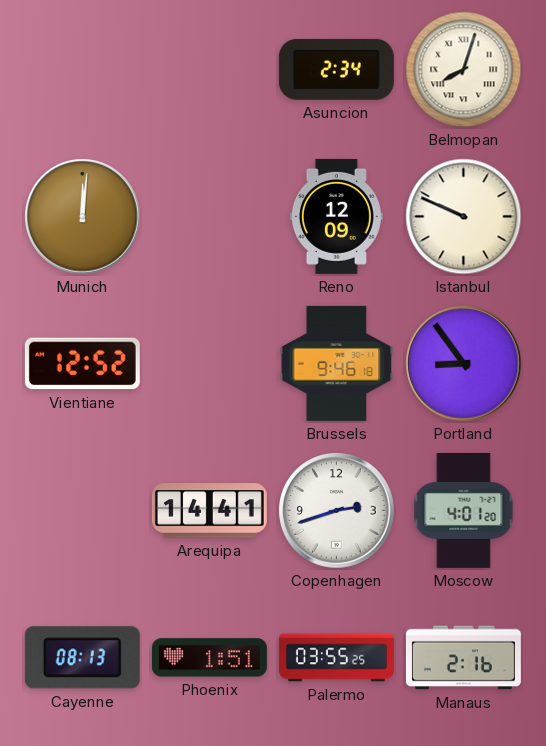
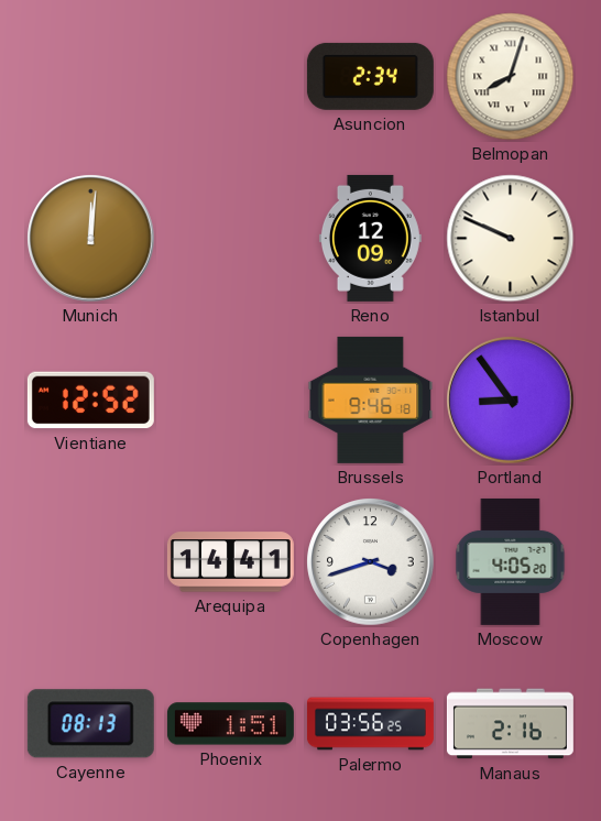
Copenhagen: 2:42 -> 3:42 (371, 562)
Moscow: 4:01 -> 4:05 (511, 561)
Palermo: 03:55 -> 03:56 (370, 724)
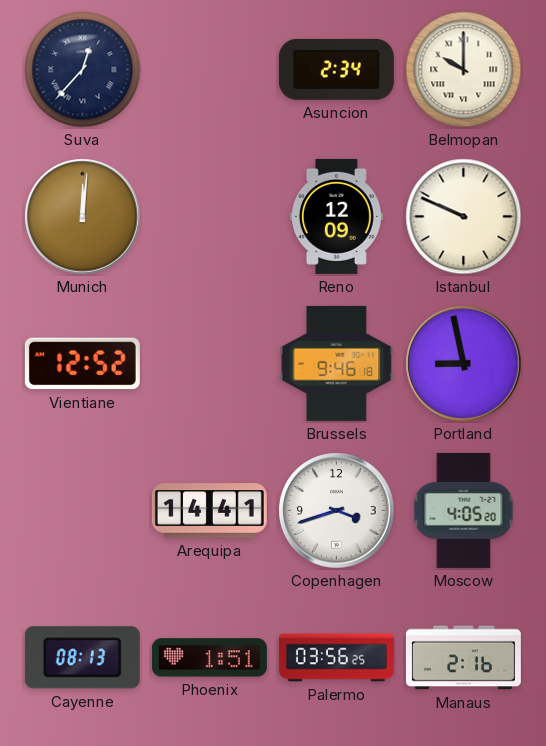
Suva: none -> 12:37 (83, 70)
Belmopan: 8:03 -> 10:00 (464, 70)
Portland: 8:54 -> 8:58 (464, 364)
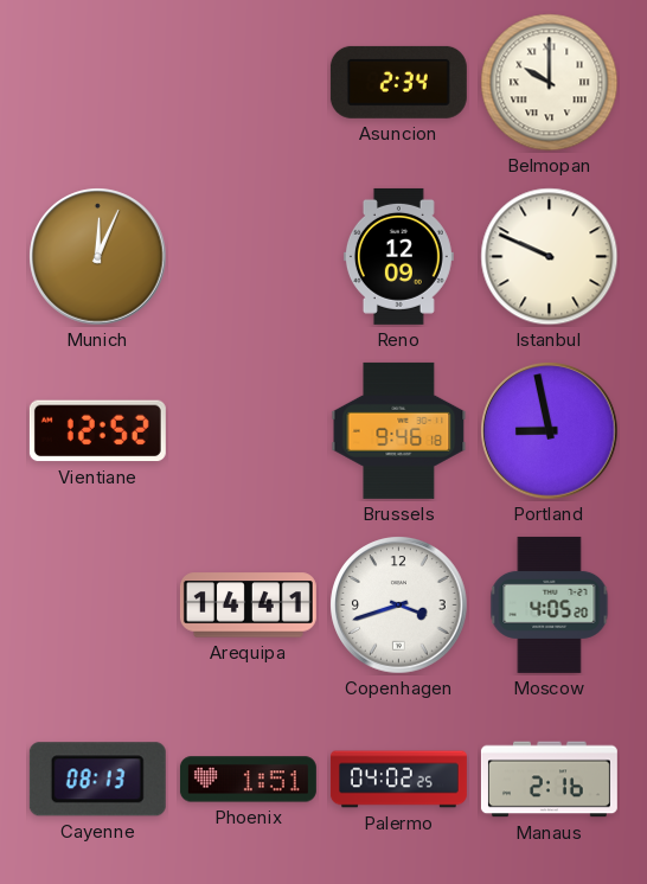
Suva: 12:37 -> none (83, 70)
Munich: 12:01 -> 12:04 (98, 257)
Palermo: 03:56 -> 04:02 (398, 780)
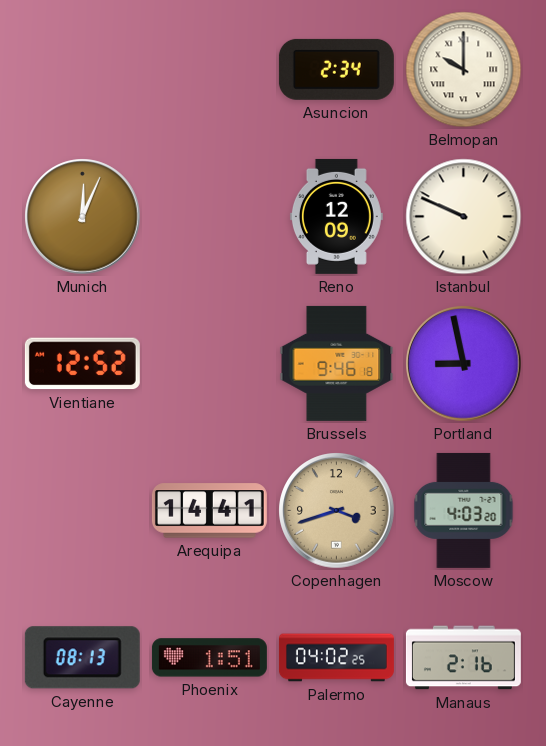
Copenhagen dial: white -> champagne (337, 511)
Moscow: 4:05 -> 4:03 (464, 510)
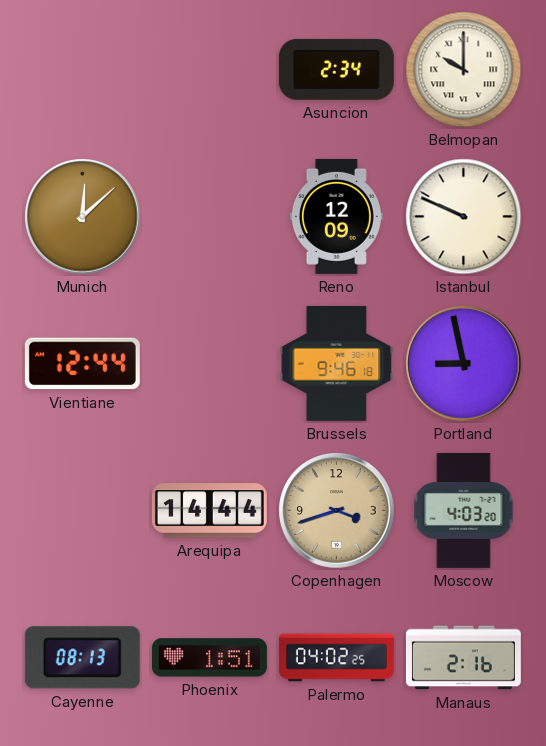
Munich: 12:04 -> 12:08 (83, 217)
Vientiane: 12:52 -> 12:44 (82, 364)
Arequipa: 14:41 -> 14:44 (209, 511)
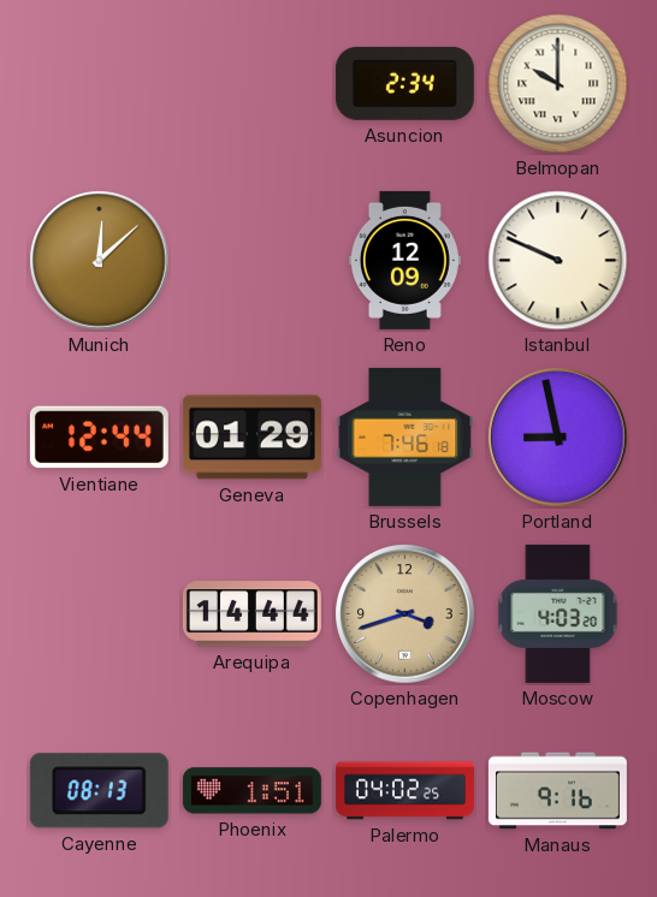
Geneva: none -> 01:29 (251, 438)
Brussels: 9:46 -> 7:46 (406, 436)
Manaus: 2:16 -> 9:16 (557, 791)
